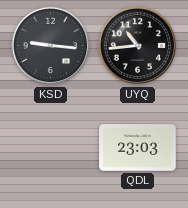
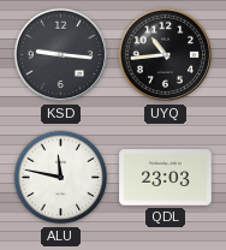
ALU: none -> 11:47 (61, 178)
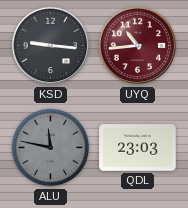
UYQ dial: black -> burgundy (138, 46)
ALU dial: white -> grey (51, 148)
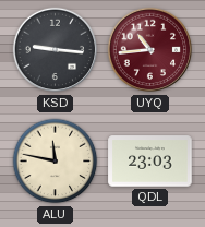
ALU dial: grey -> cream (56, 162)
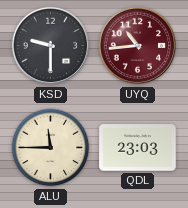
KSD: 9:16 -> 9:30 (51, 46)
ALU: 11:47 -> 11:45 (51, 148)
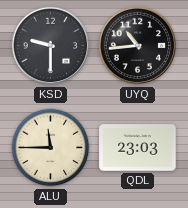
UYQ dial: burgundy -> black (138, 46)
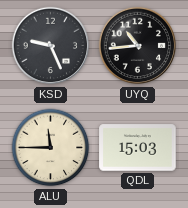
KSD: 9:30 -> 9:26 (51, 46)
QDL: 23:03 -> 15:03 (138, 148)
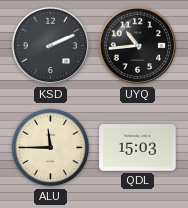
KSD: 9:26 -> 2:11 (51, 46)
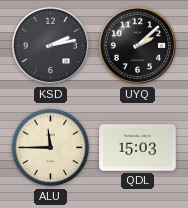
KSD: 2:11 -> 2:13 (51, 46)
UYQ: 10:44 -> 2:08 (138, 46)
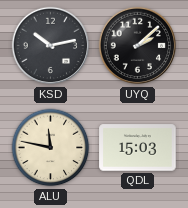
KSD: 2:13 -> 10:13 (51, 46)
ALU: 11:45 -> 11:47 (51, 148)
